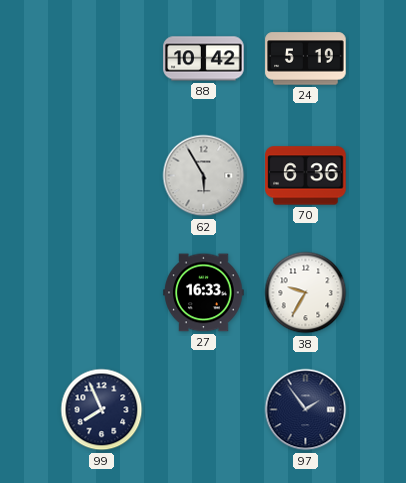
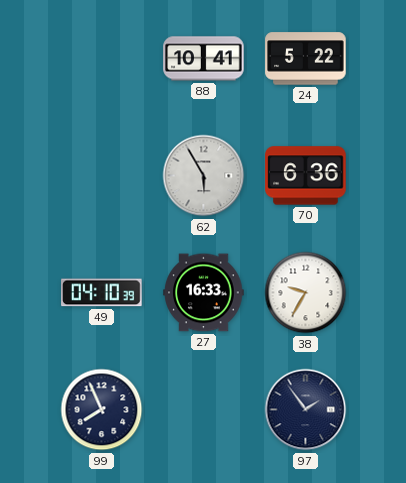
88: 10:42 -> 10:41 (204, 59)
24: 5:19 -> 5:22 (306, 59)
49: none -> 04:10 (102, 293)
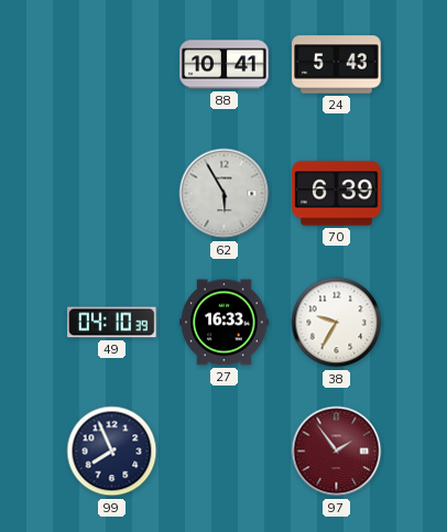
24: 5:22 -> 5:43 (337, 65)
70: 6:36 -> 6:39 (337, 194)
97 dial: navy -> burgundy (337, 452)
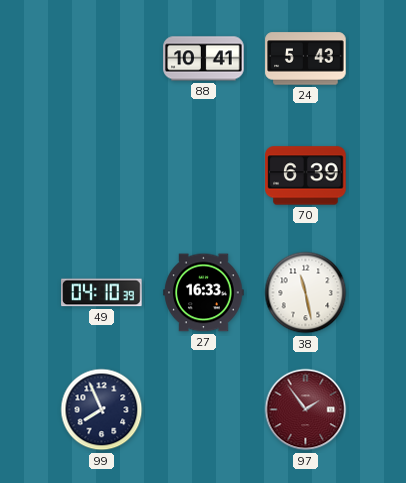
62: 5:55 -> none (225, 194)
38: 9:35 -> 11:28 (306, 293)
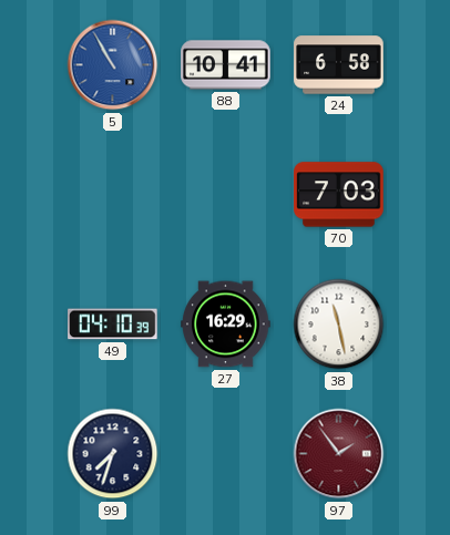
5: none -> 10:55 (113, 65)
24: 5:43 -> 6:58 (339, 65)
70: 6:39 -> 7:03 (339, 195)
27: 16:33 -> 16:29 (226, 325)
99: 7:56 -> 7:33 (113, 454)
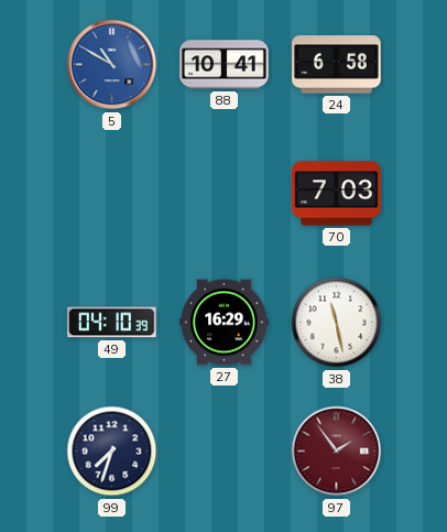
5: 10:55 -> 10:50 (112, 65)
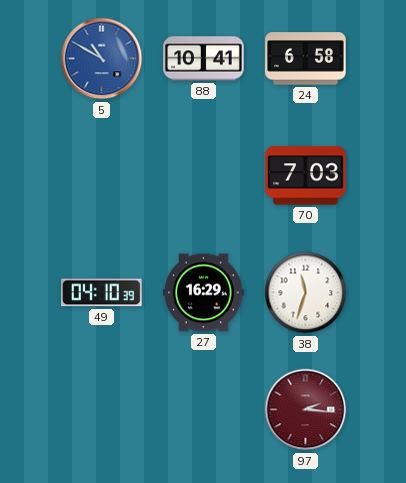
38: 11:28 -> 11:33 (306, 293)
99: 7:33 -> none (112, 452)
97: 1:54 -> 2:16 (306, 410)
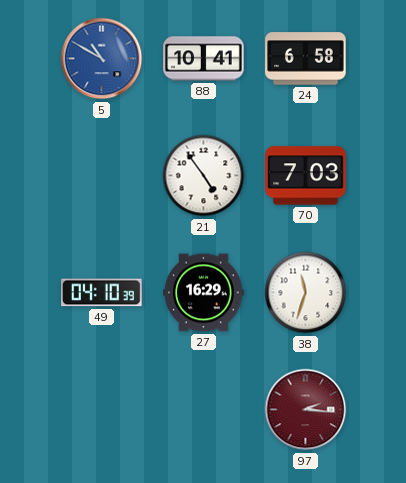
21: none -> 4:54 (204, 176)
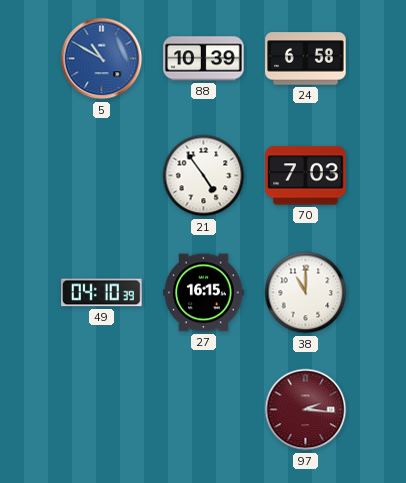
88: 10:41 -> 10:39 (204, 59)
27: 16:29 -> 16:15 (204, 293)
38: 11:33 -> 11:00 (306, 293)
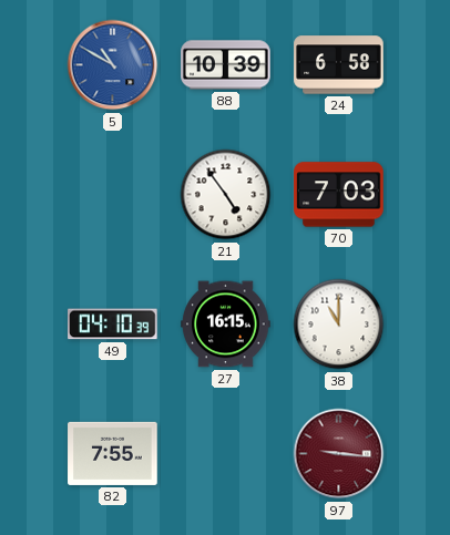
82: none -> 7:55 (113, 453)
97: 2:16 -> 9:16 (339, 454)
